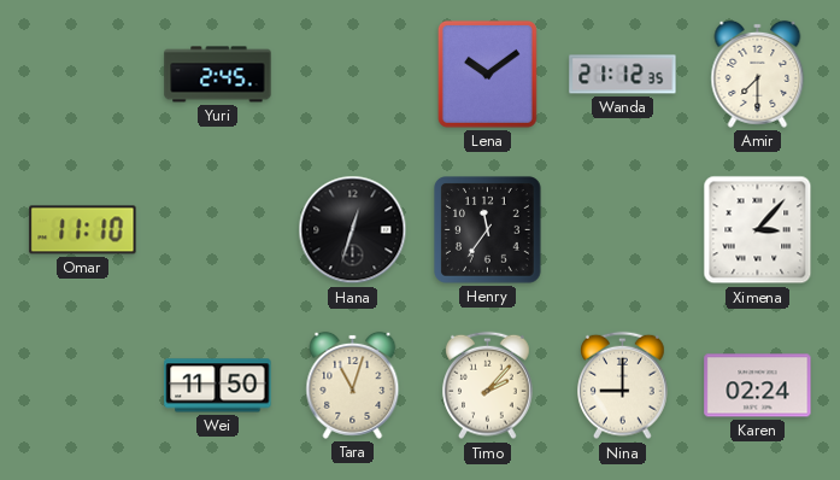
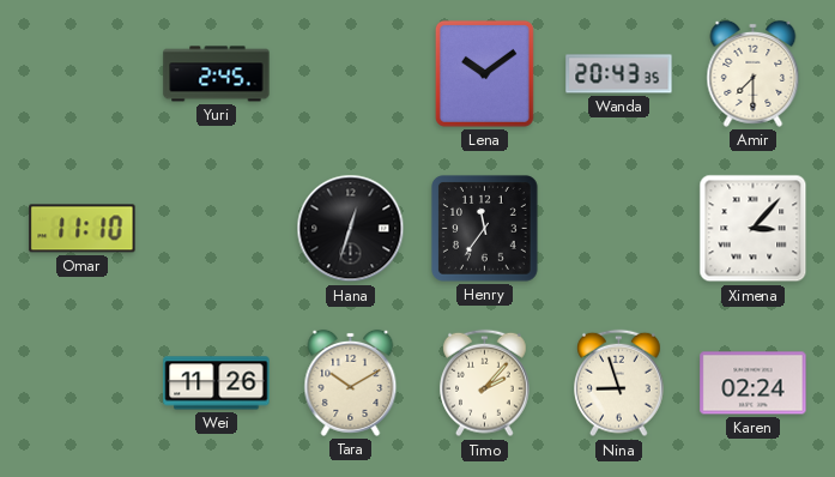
Wanda: 21:12 -> 20:43 (619, 74)
Wei: 11:50 -> 11:26 (217, 384)
Tara: 11:03 -> 10:10 (351, 382)
Nina: 9:00 -> 8:57 (619, 384)
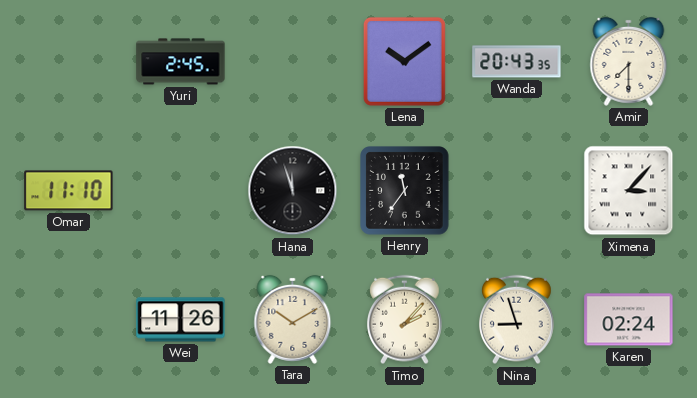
Hana: 12:33 -> 11:57 (293, 191)
